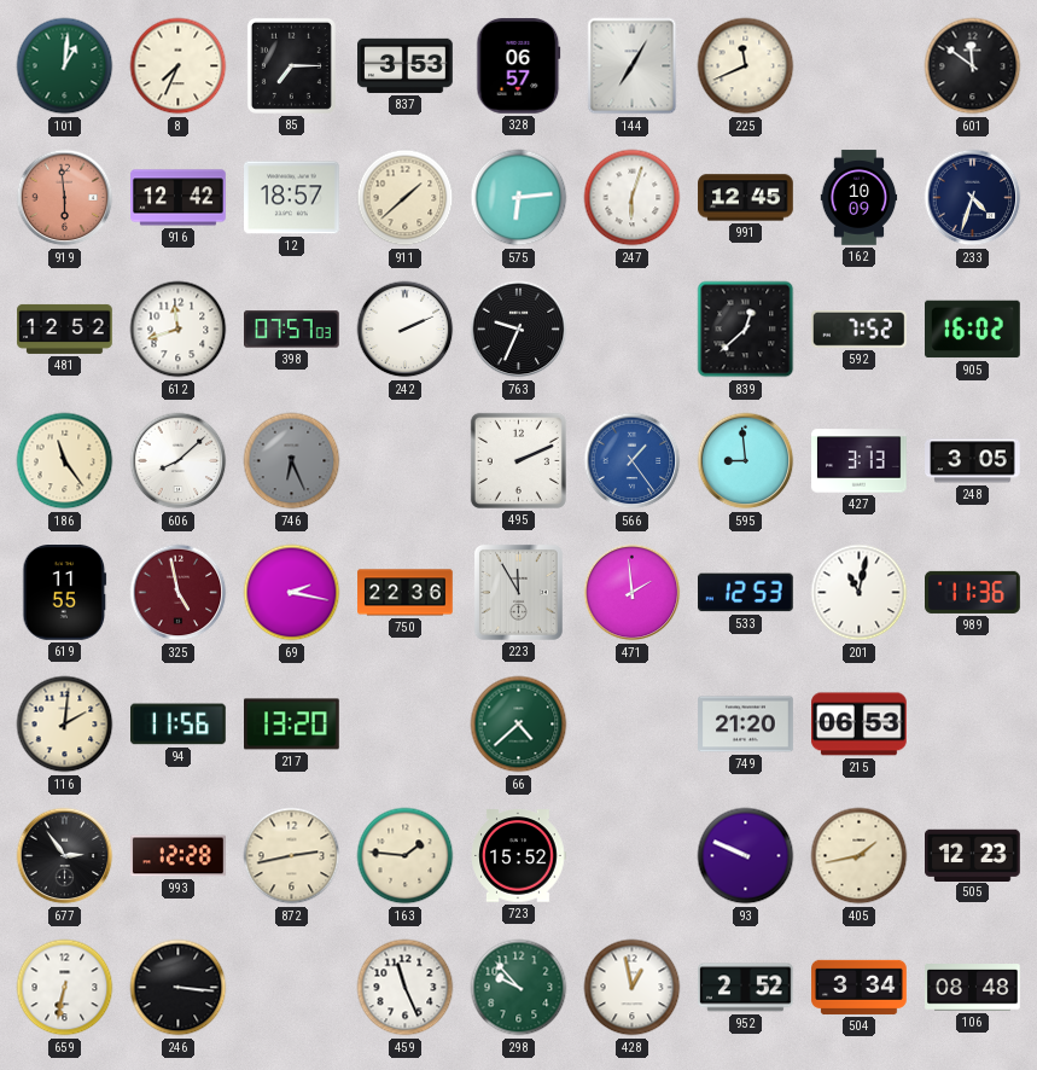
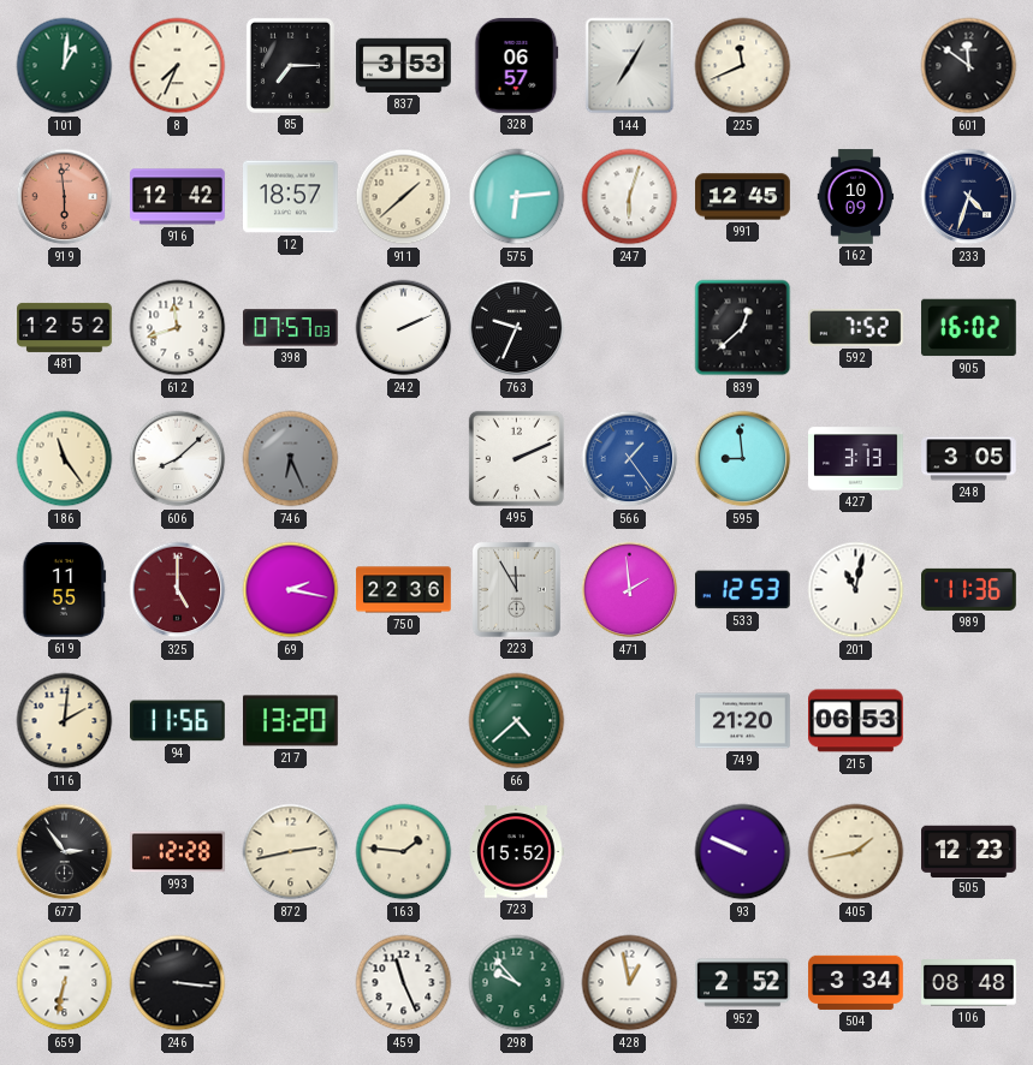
325: 4:58 -> 5:00 (178, 590)
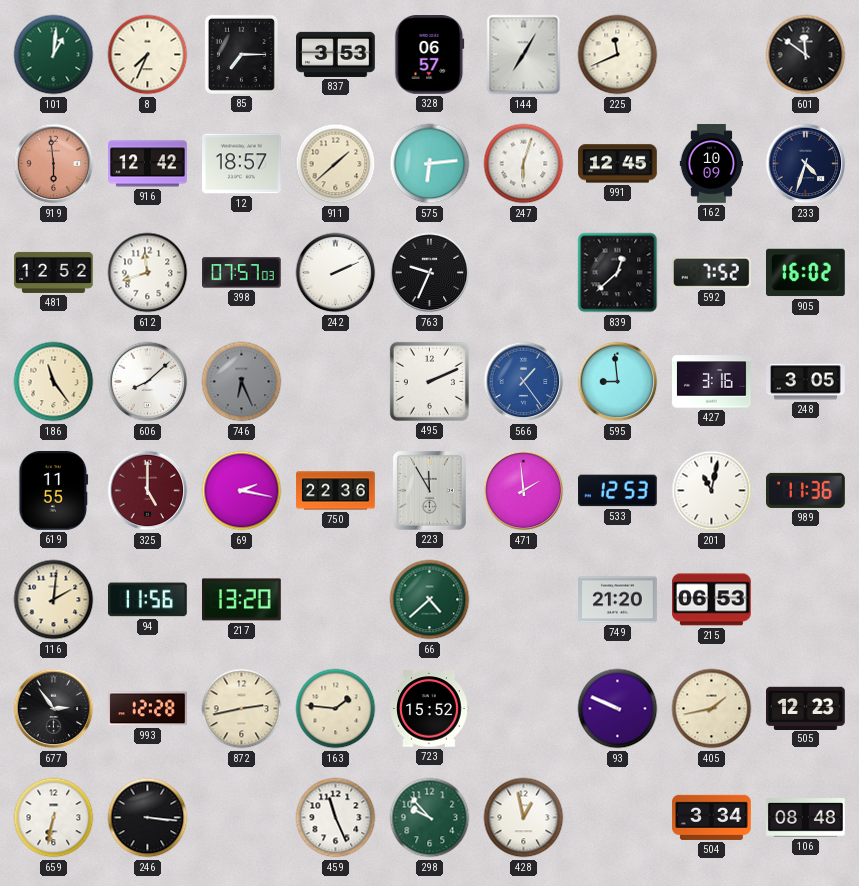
427: 3:13 -> 3:16 (712, 382)
952: 2:52 -> none (743, 983)
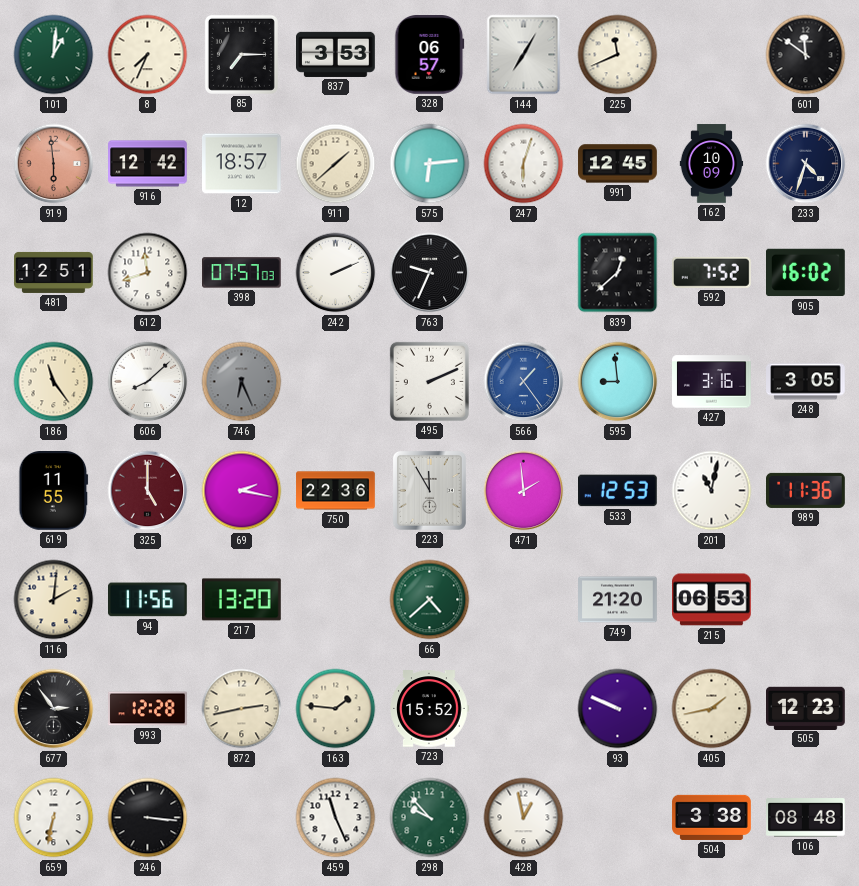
481: 12:52 -> 12:51 (54, 272)
504: 3:34 -> 3:38 (712, 817)
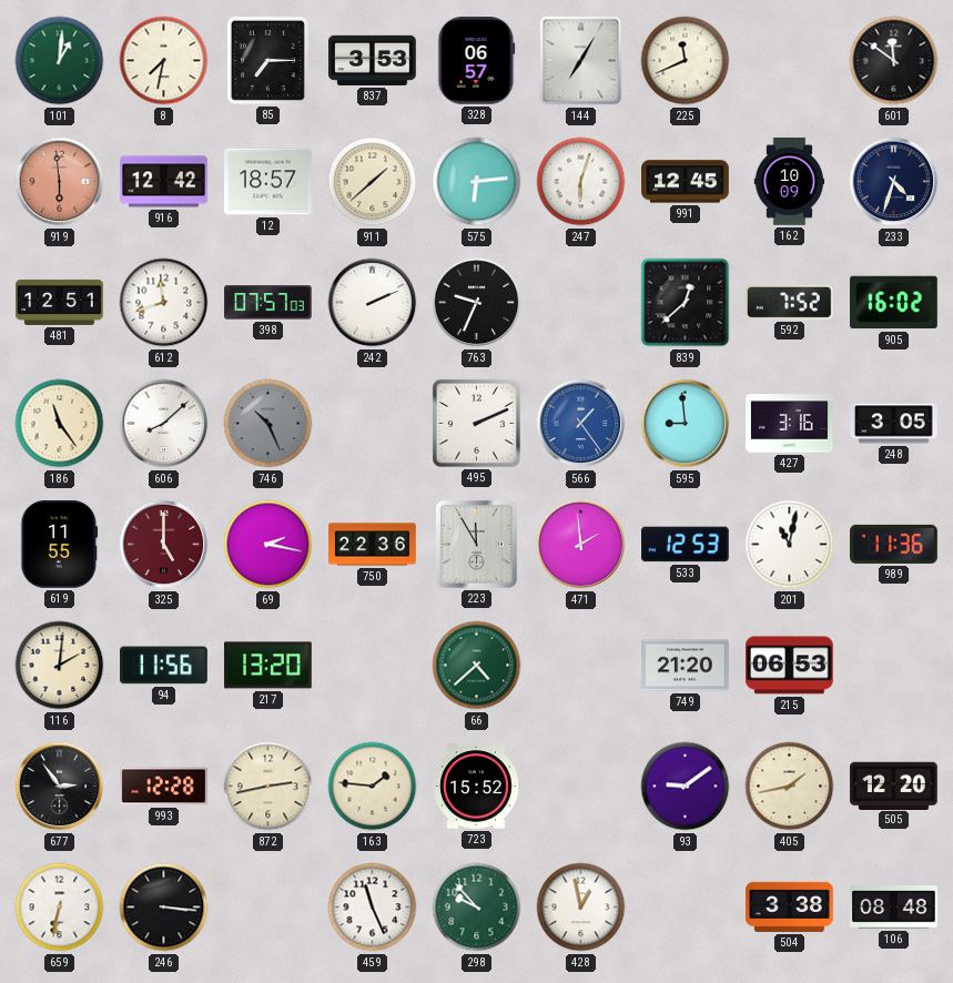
8: 7:34 -> 7:32 (164, 61)
746: 6:26 -> 10:26 (268, 424)
93: 9:49 -> 9:09 (686, 787)
505: 12:23 -> 12:20 (894, 786)
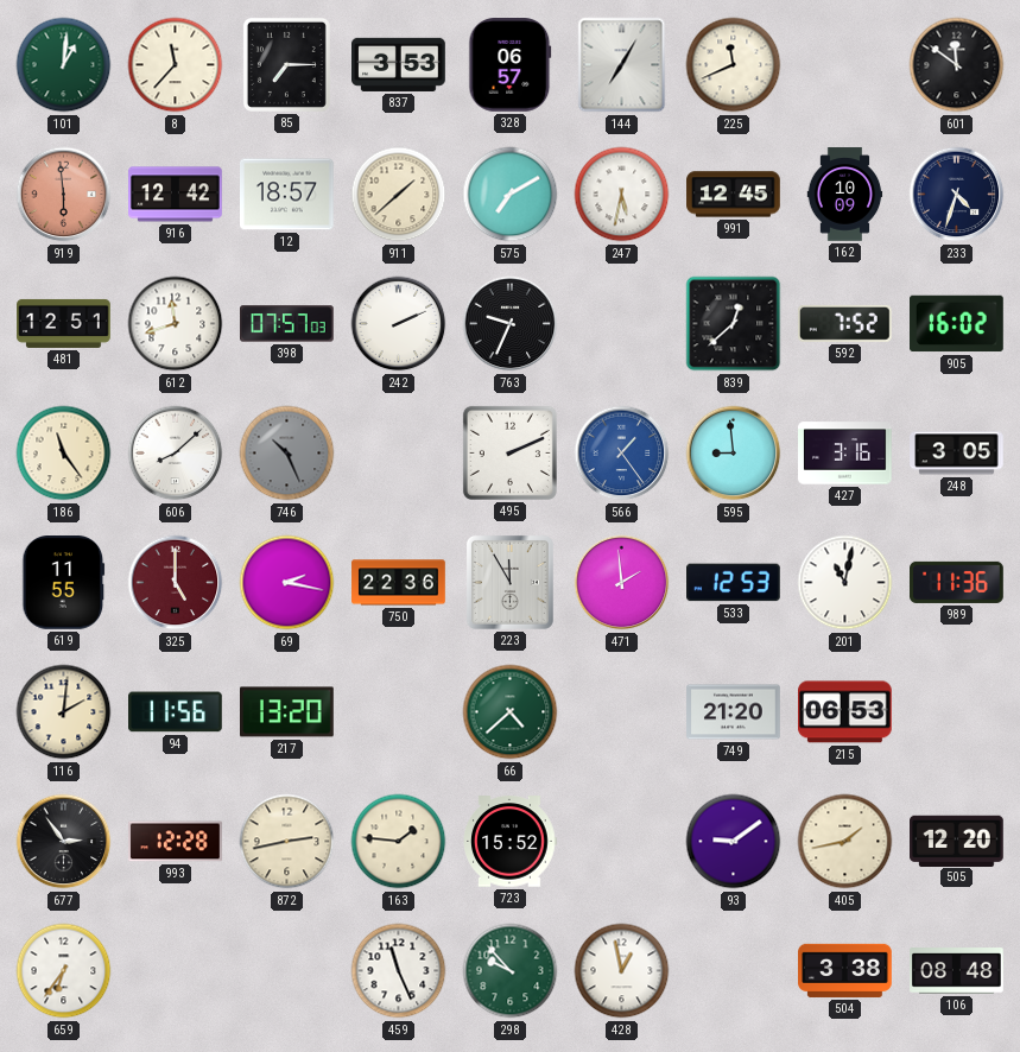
8: 7:32 -> 11:37 (176, 65)
575: 6:14 -> 7:10 (511, 195)
247: 6:03 -> 5:32 (622, 195)
659: 6:32 -> 6:36 (64, 971)
246: 3:16 -> none (164, 908)
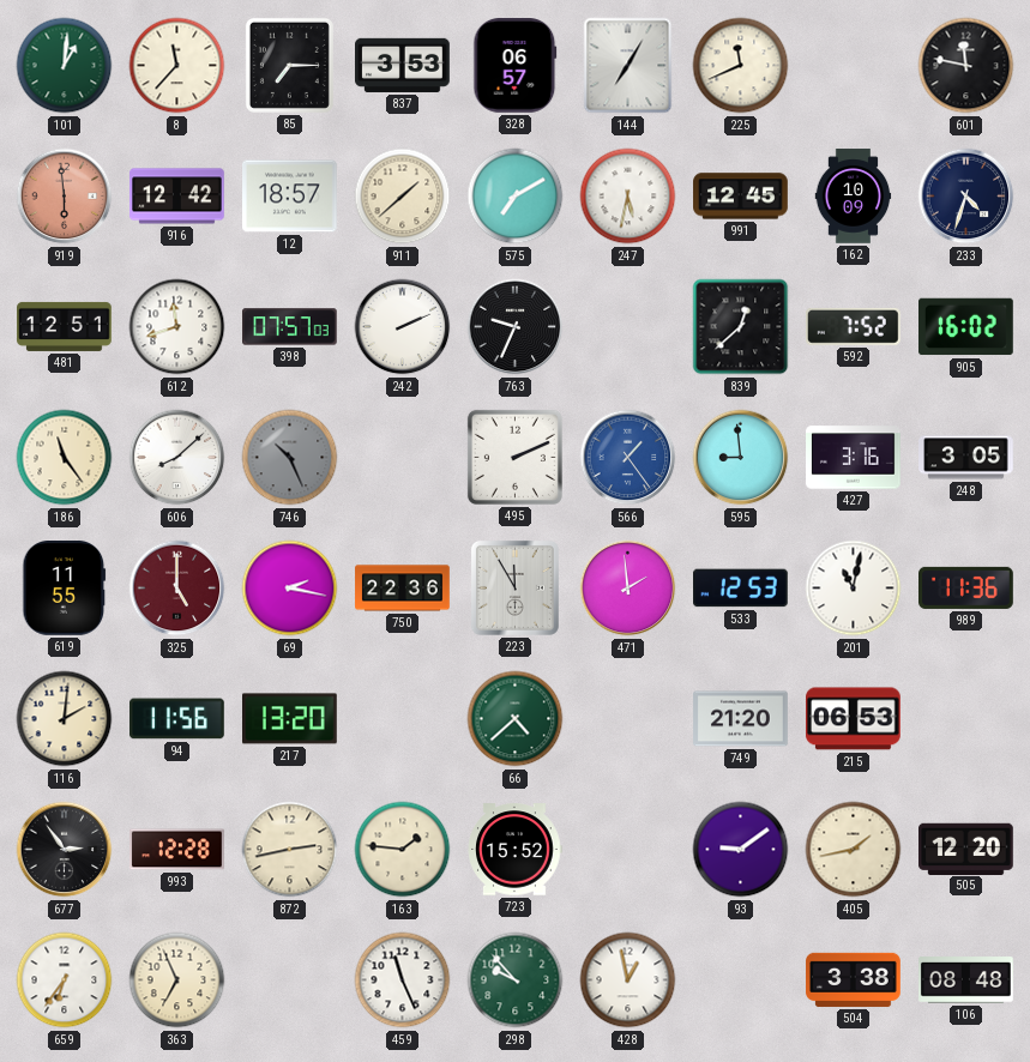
601: 11:51 -> 11:47 (966, 66)
363: none -> 6:56 (177, 980)
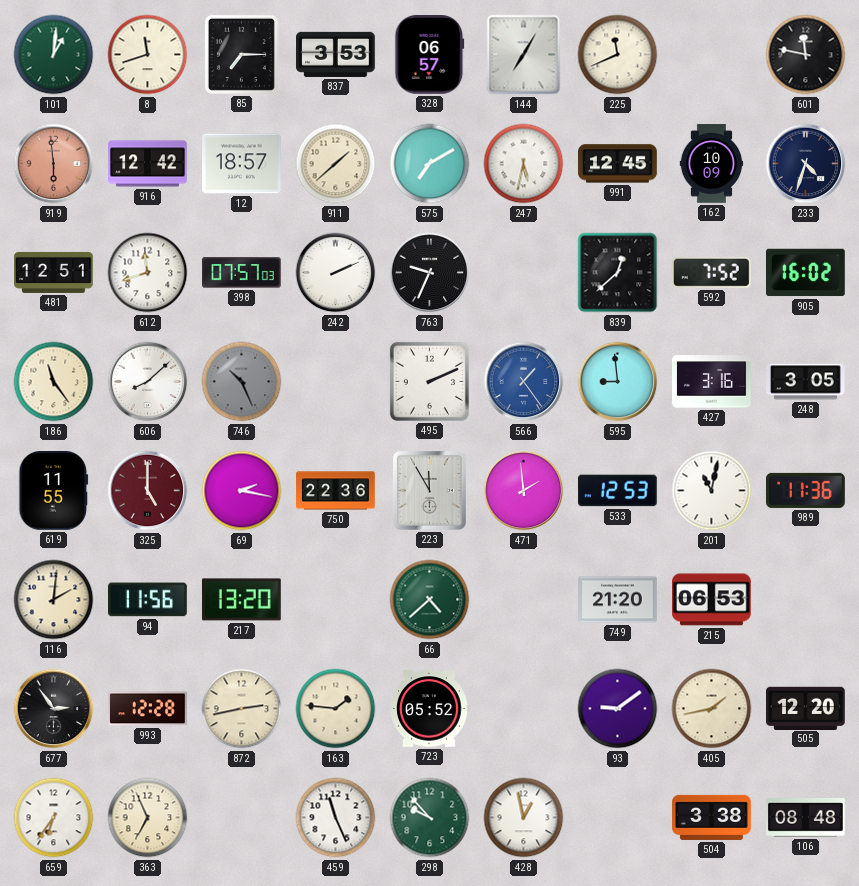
8: 11:37 -> 11:42 (148, 55)
723: 15:52 -> 05:52 (429, 709)
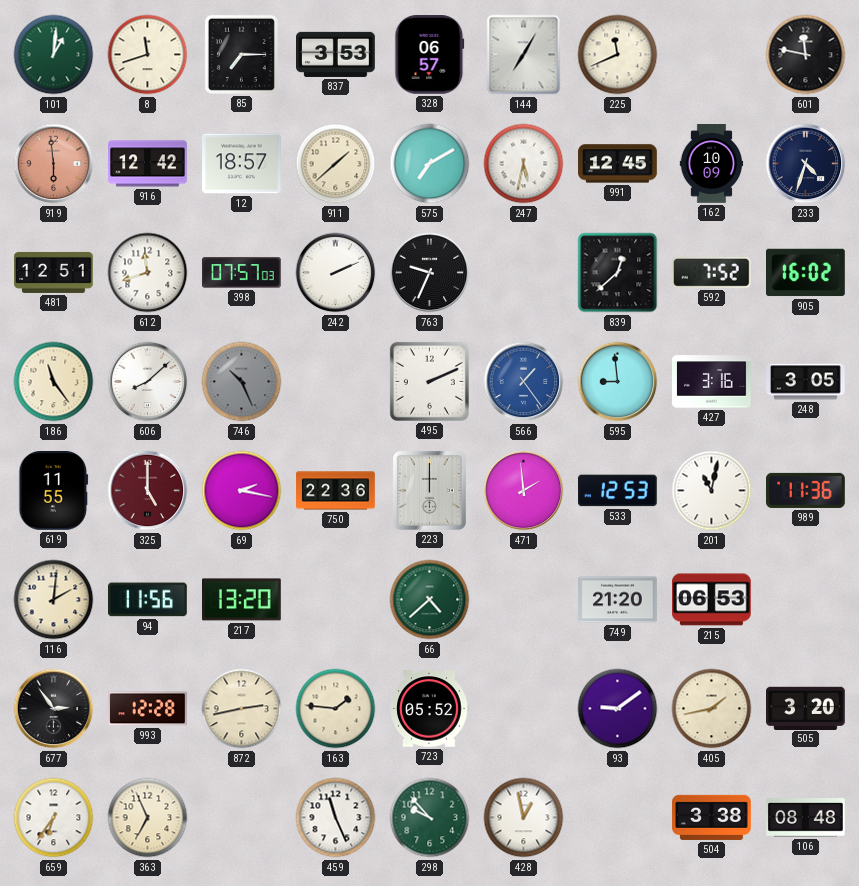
223: 11:55 -> 12:00 (429, 490)
505: 12:20 -> 3:20 (806, 708)
